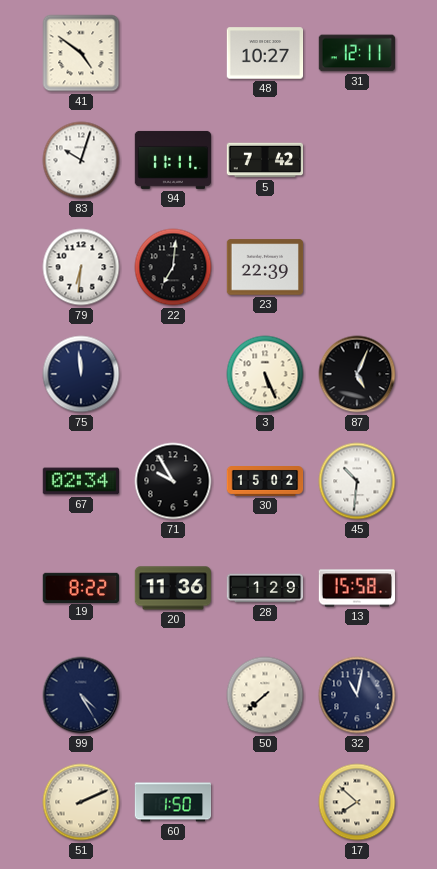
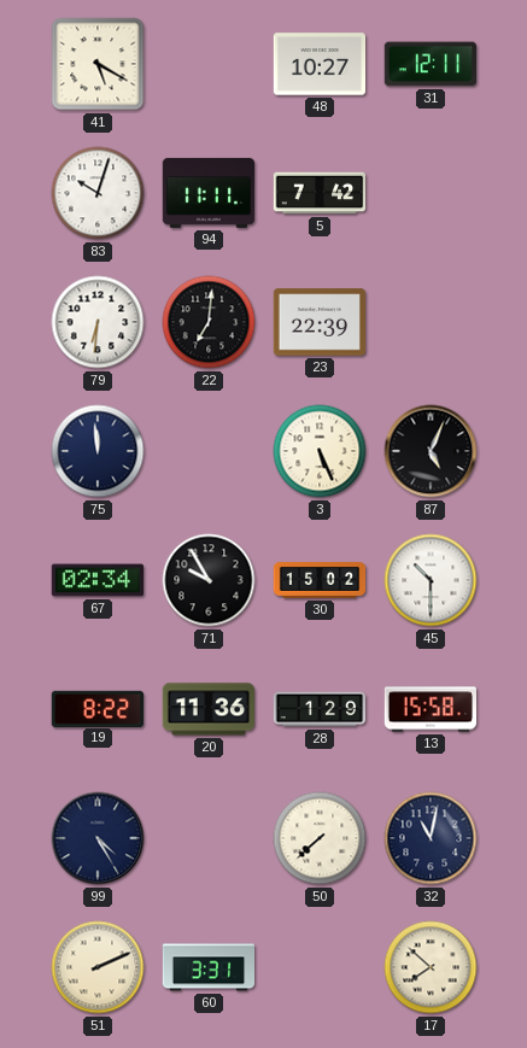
41: 4:51 -> 5:20 (98, 64)
45: 10:31 -> 10:30 (431, 580)
60: 1:50 -> 3:31 (209, 967)
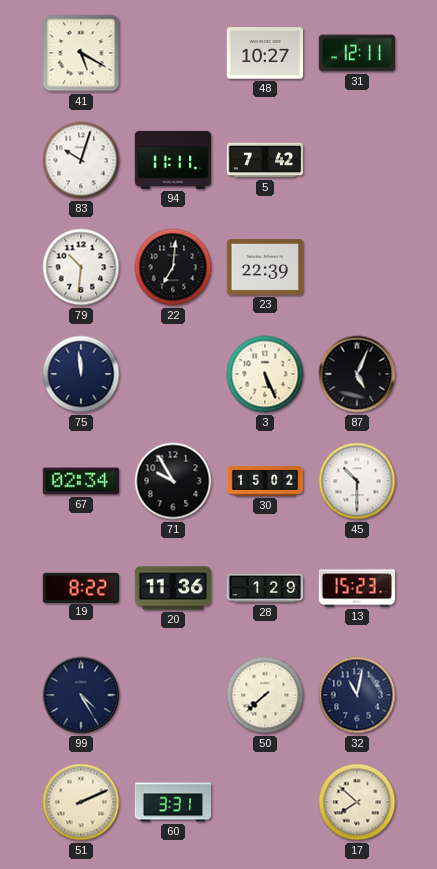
79: 6:31 -> 10:31 (81, 267)
13: 15:58 -> 15:23 (357, 588)
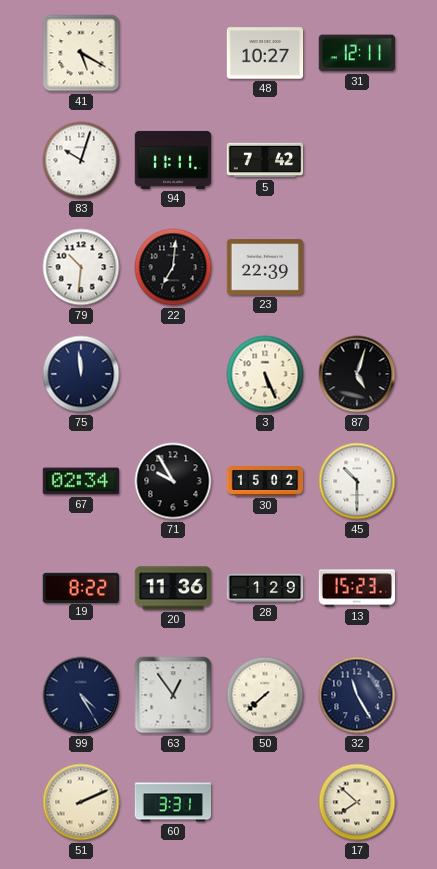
87: 5:04 -> 5:03 (357, 374)
63: none -> 12:54 (173, 695)
32: 11:02 -> 11:25 (357, 695)
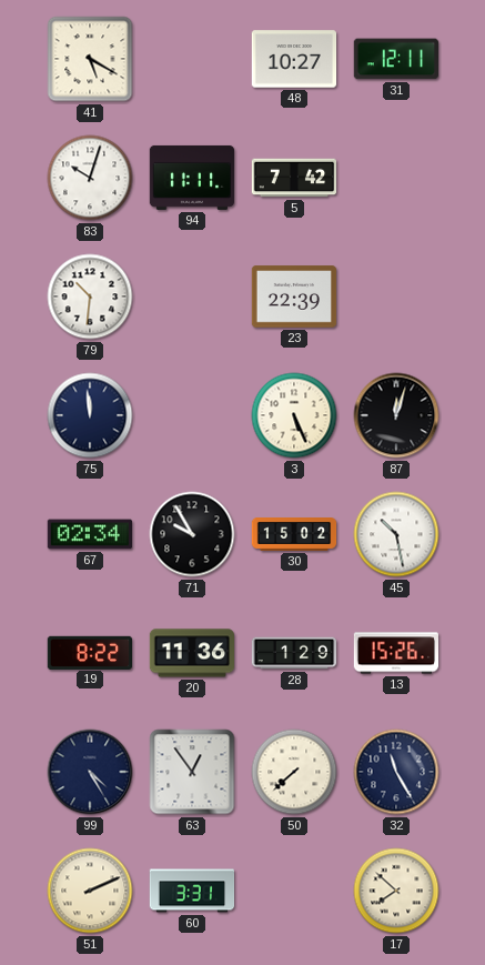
22: 7:01 -> none (173, 267)
87: 5:03 -> 12:03 (396, 415)
45: 10:30 -> 10:28 (396, 534)
13: 15:23 -> 15:26 (396, 653)
